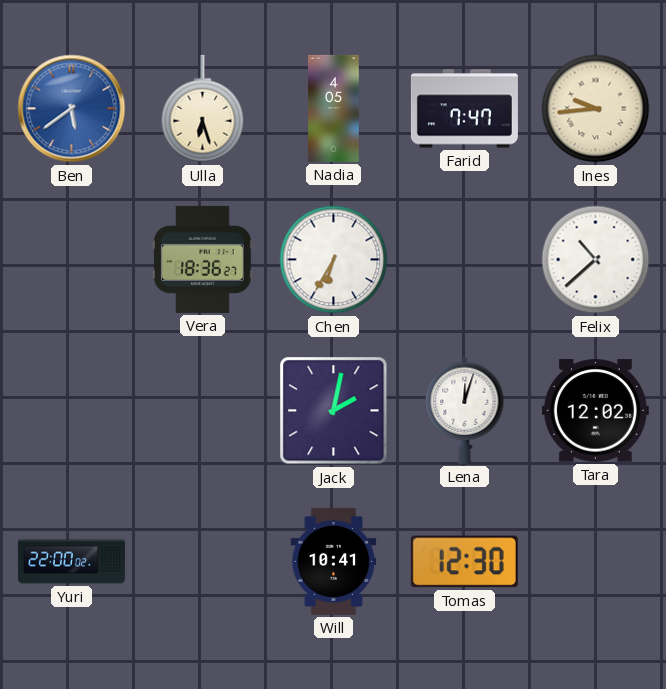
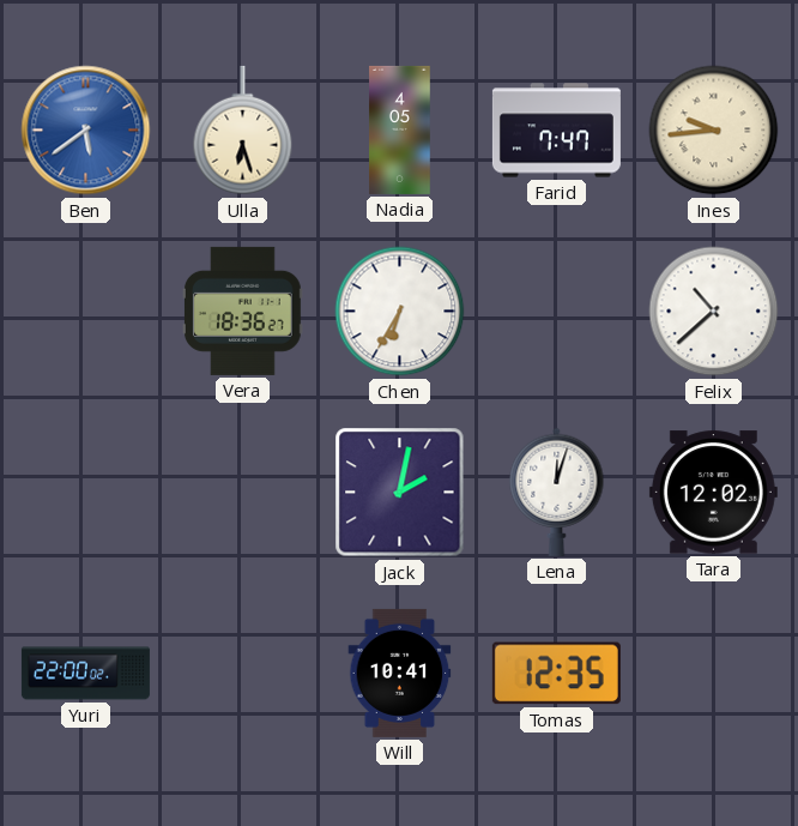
Tomas: 12:30 -> 12:35 (556, 674)
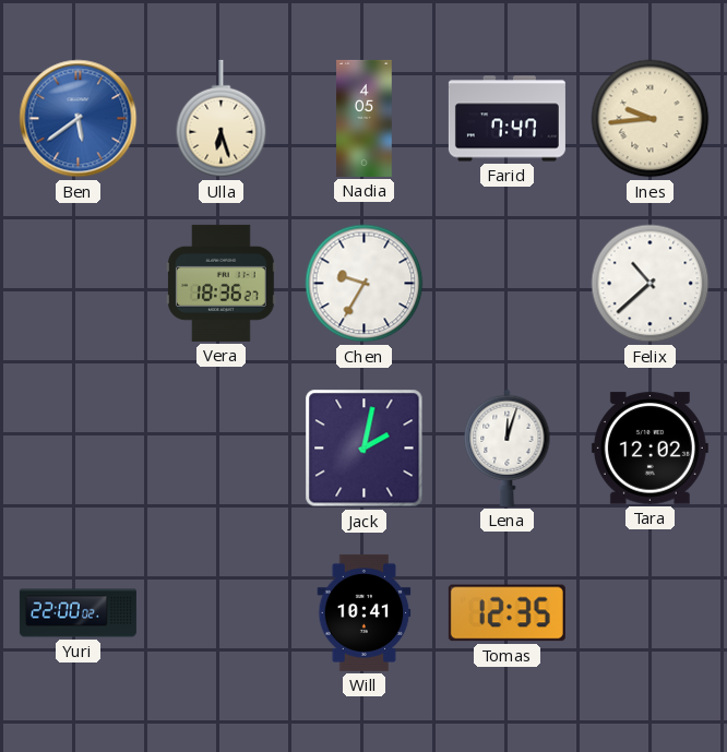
Chen: 6:35 -> 9:35 (365, 284)
